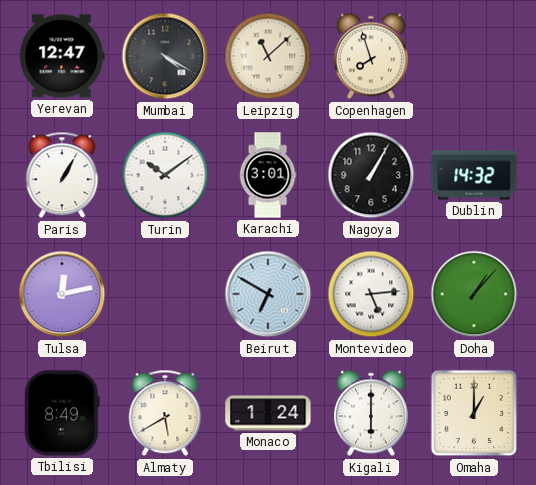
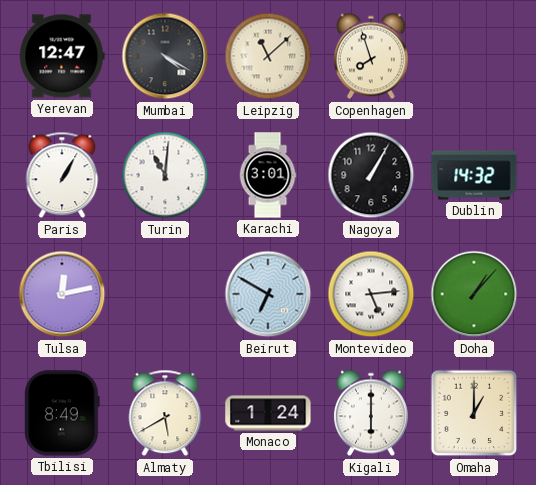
Turin: 10:09 -> 11:01 (165, 175)
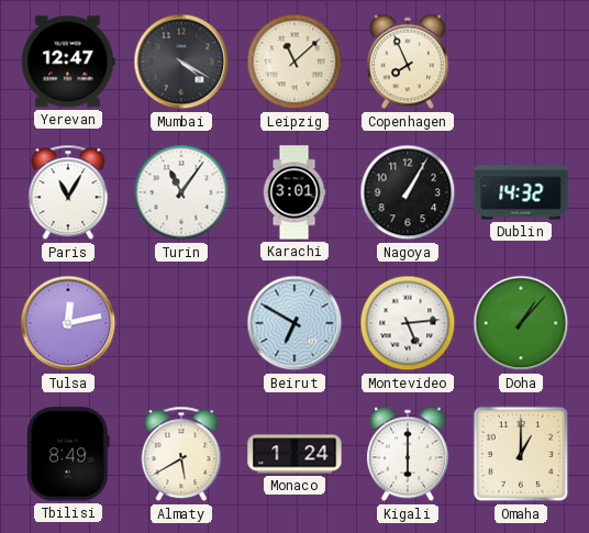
Copenhagen: 7:57 -> 7:56 (408, 62)
Paris: 1:05 -> 11:05 (68, 192)
Turin: 11:01 -> 11:06 (181, 192)
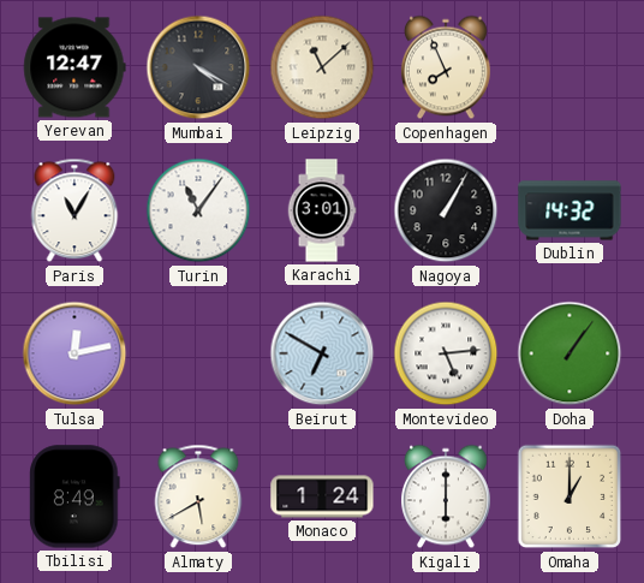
Doha: 1:07 -> 1:06 (570, 353)
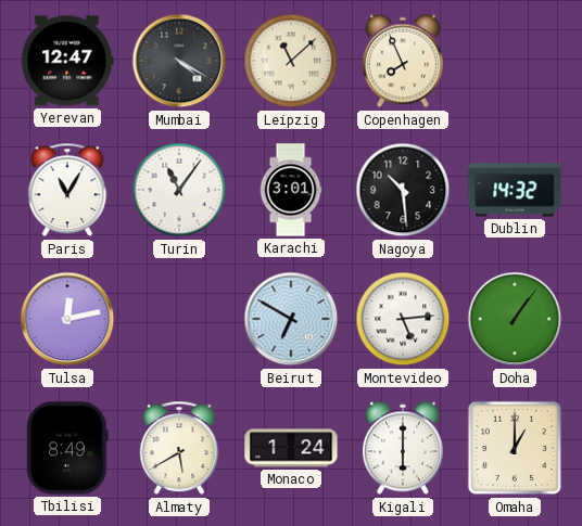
Nagoya: 1:05 -> 10:29 (403, 190)
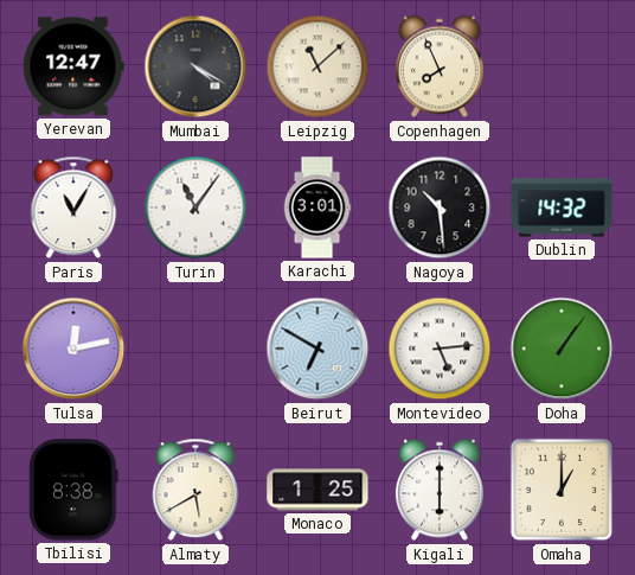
Tbilisi: 8:49 -> 8:38 (73, 490)
Monaco: 1:24 -> 1:25 (317, 490)
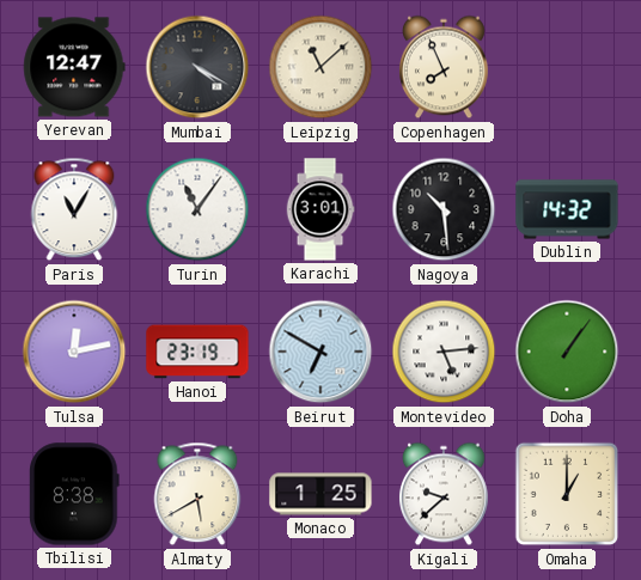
Hanoi: none -> 23:19 (197, 352)
Kigali: 6:00 -> 9:38 (444, 494)
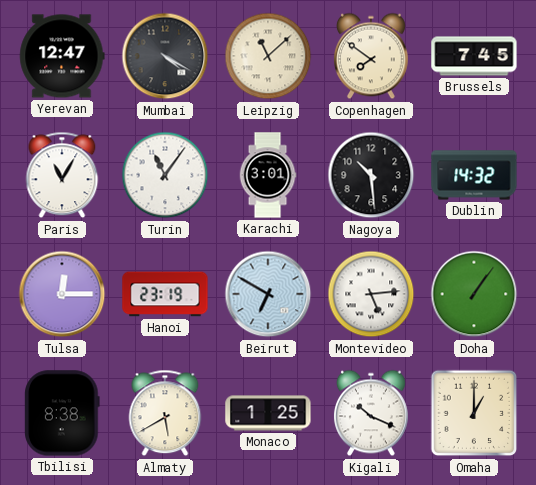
Copenhagen: 7:56 -> 7:51 (371, 56)
Brussels: none -> 7:45 (474, 56)
Tulsa: 12:13 -> 12:15 (62, 294)
Kigali: 9:38 -> 10:19 (371, 413)
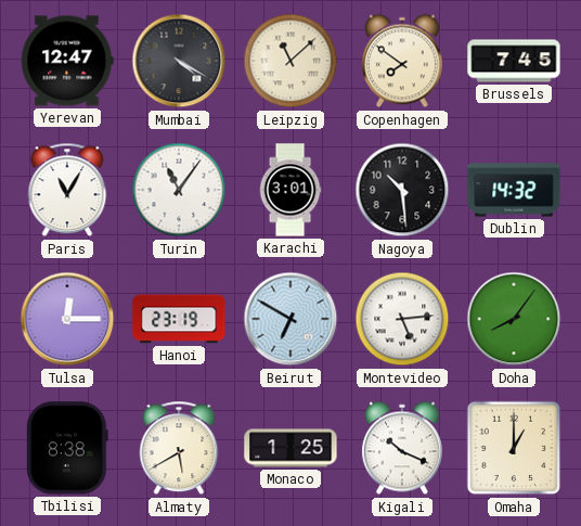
Doha: 1:06 -> 8:06 (514, 319)
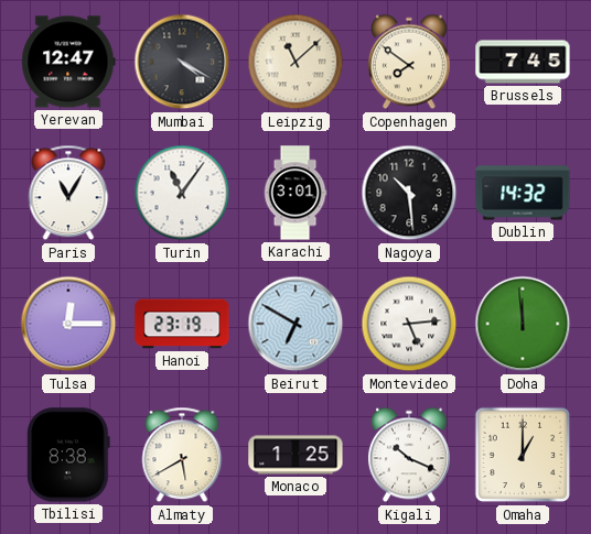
Doha: 8:06 -> 11:59 (523, 324)
